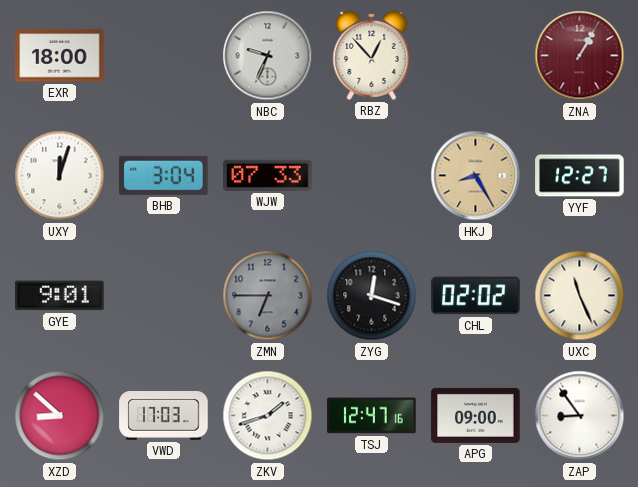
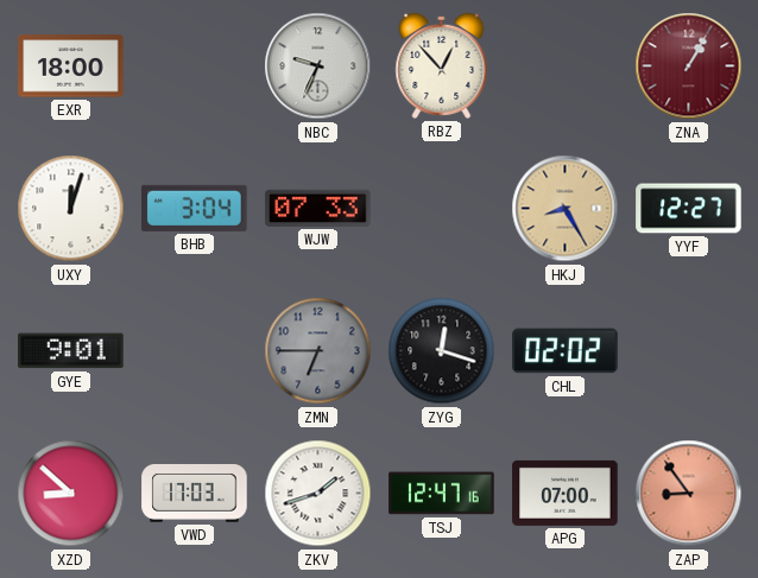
UXC: 11:26 -> none (580, 296)
APG: 09:00 -> 07:00 (566, 493)
ZAP dial: white -> salmon (689, 494)
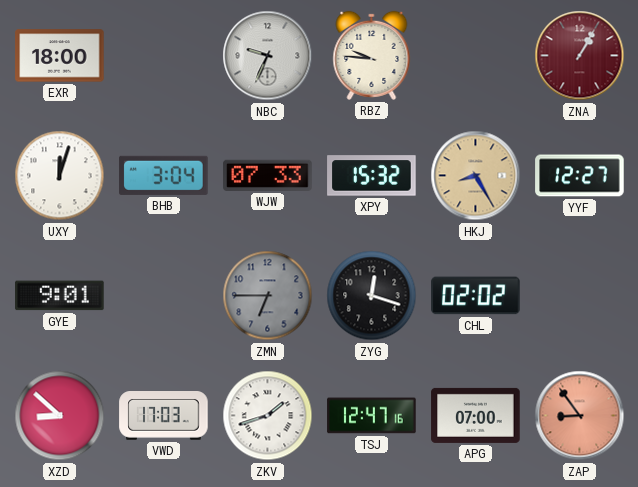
RBZ: 12:53 -> 9:46 (372, 55)
XPY: none -> 15:32 (372, 176)
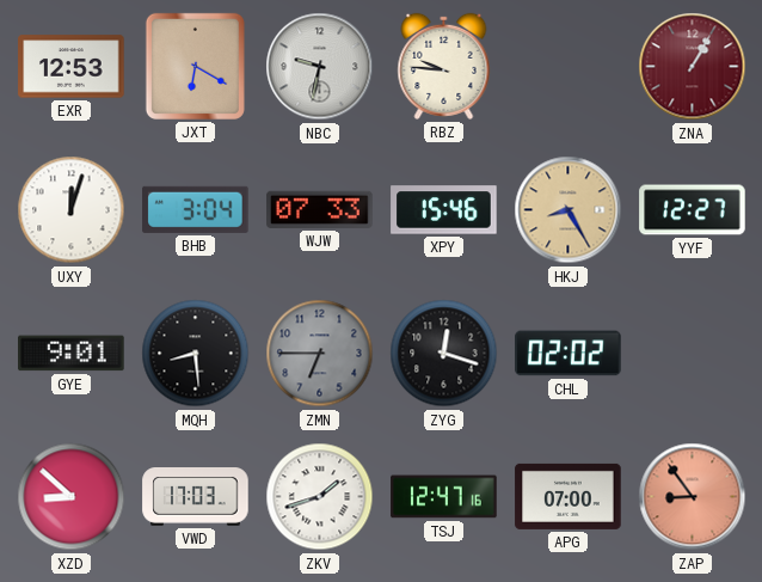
EXR: 18:00 -> 12:53 (72, 67)
JXT: none -> 6:20 (195, 66)
NBC: 9:34 -> 9:32 (320, 67)
XPY: 15:32 -> 15:46 (444, 210)
MQH: none -> 8:29 (196, 354)
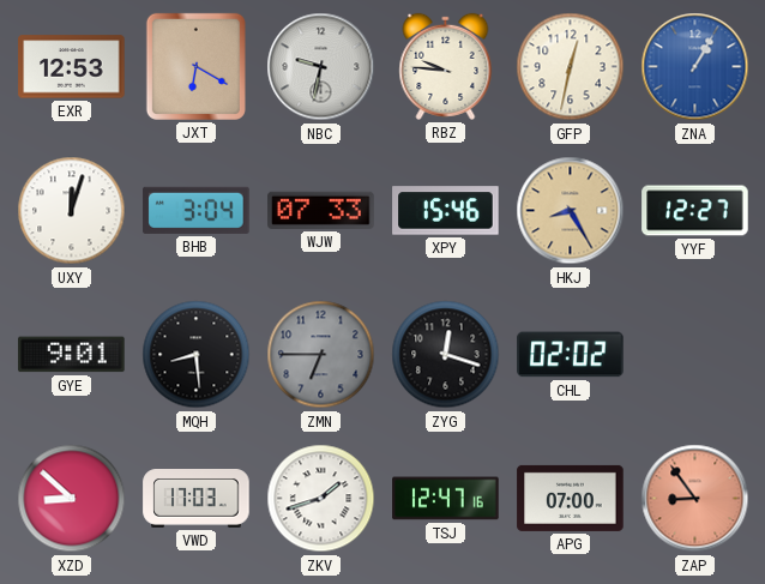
GFP: none -> 12:32 (571, 67)
ZNA dial: burgundy -> blue (695, 67)
